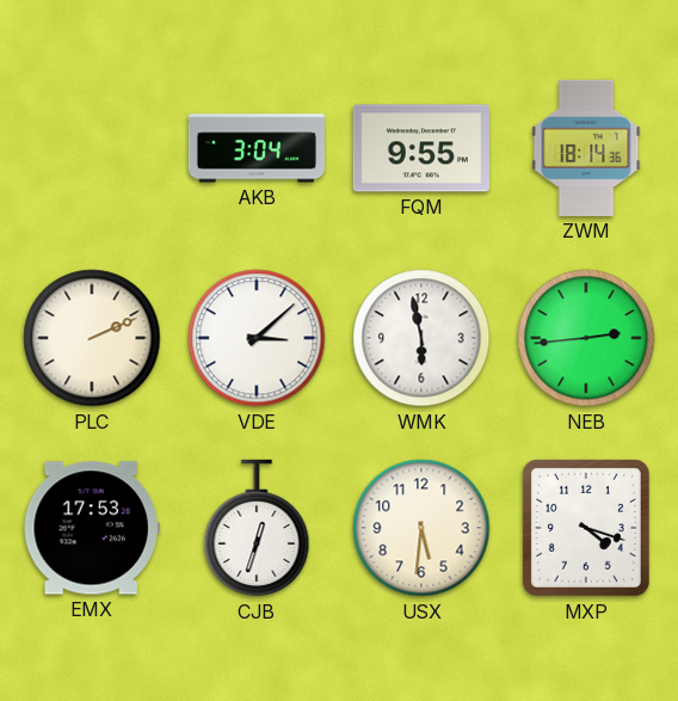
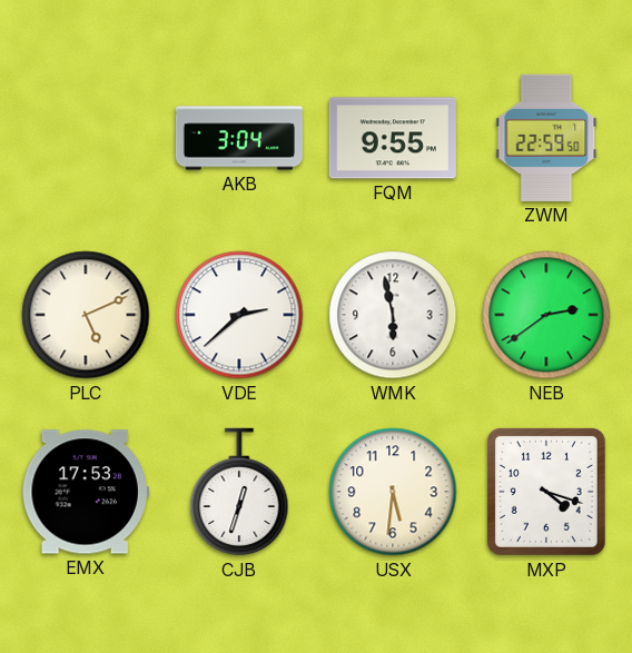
ZWM: 18:14 -> 22:59 (546, 138)
PLC: 2:11 -> 5:11 (86, 315)
VDE: 3:08 -> 2:38 (239, 315)
NEB: 2:44 -> 2:39 (546, 315)
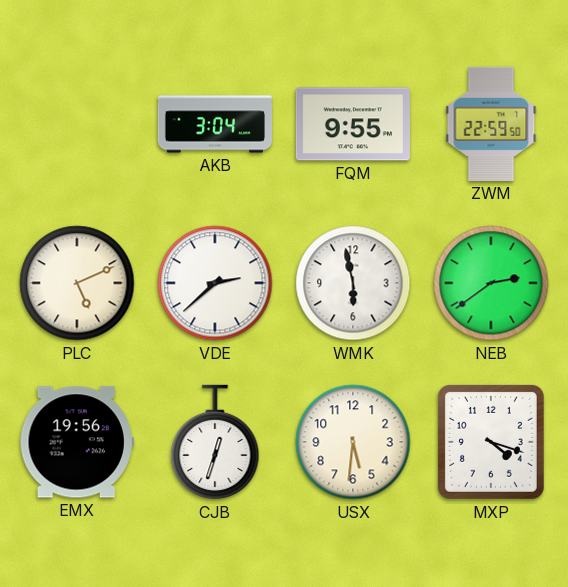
EMX: 17:53 -> 19:56 (77, 442)
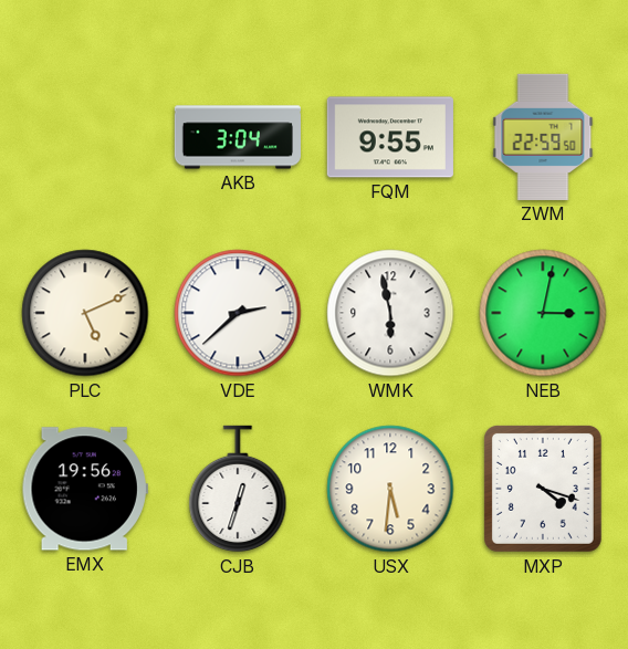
NEB: 2:39 -> 3:02 (543, 313)
